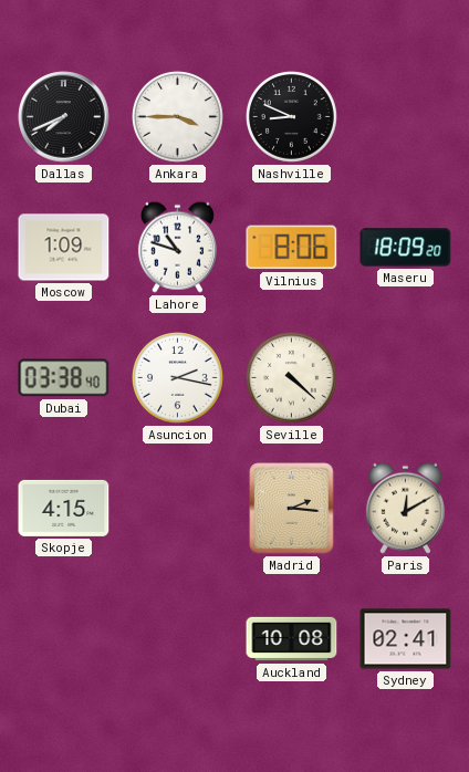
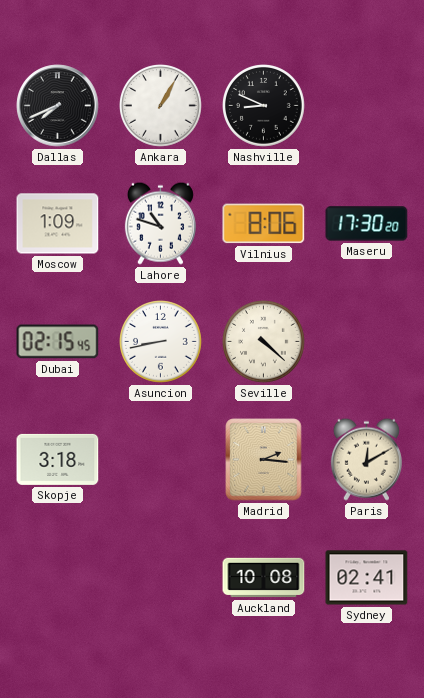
Ankara: 3:45 -> 1:05 (161, 106)
Maseru: 18:09 -> 17:30 (367, 224)
Dubai: 03:38 -> 02:15 (58, 342)
Asuncion: 2:17 -> 8:43 (161, 342)
Skopje: 4:15 -> 3:18 (58, 459)
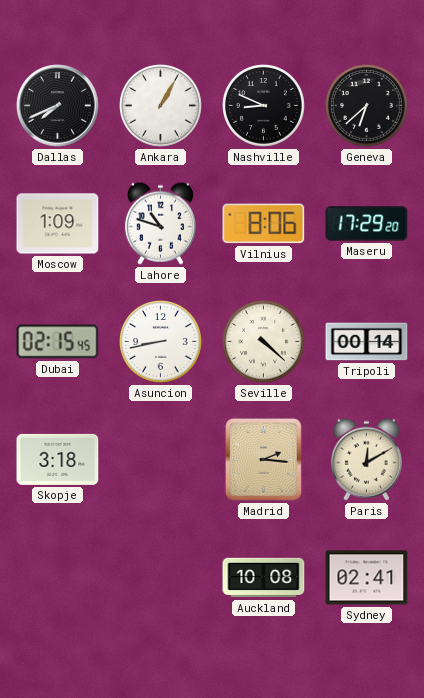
Geneva: none -> 6:38 (367, 106)
Maseru: 17:30 -> 17:29 (367, 224)
Tripoli: none -> 00:14 (367, 342)
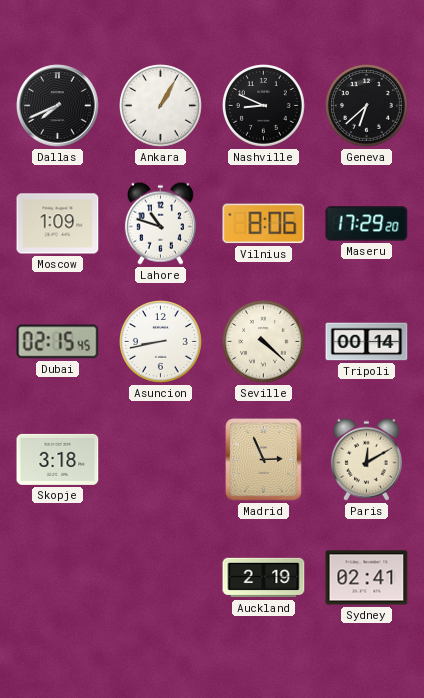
Madrid: 2:16 -> 2:56 (264, 460)
Auckland: 10:08 -> 2:19 (264, 578)
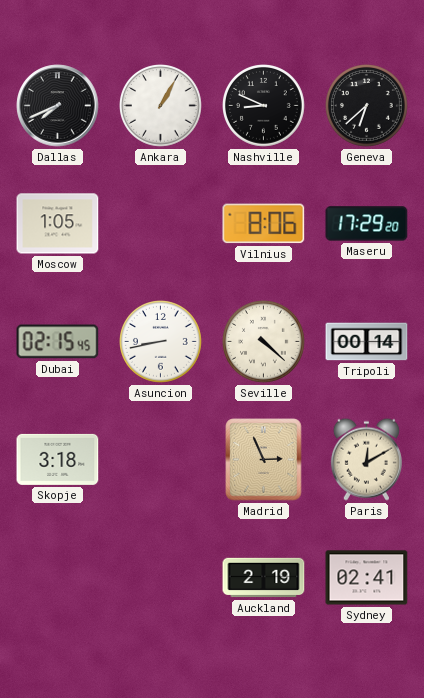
Moscow: 1:09 -> 1:05 (58, 224)
Lahore: 10:48 -> none (160, 223)
